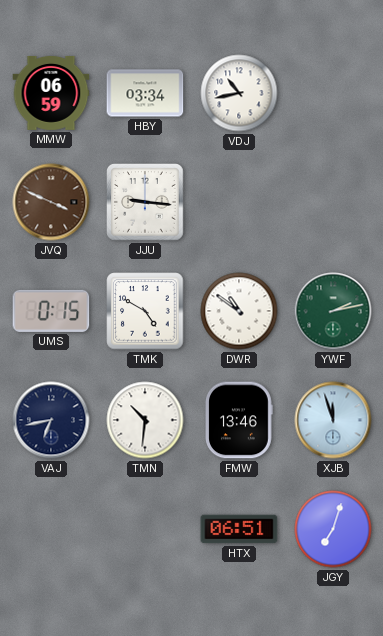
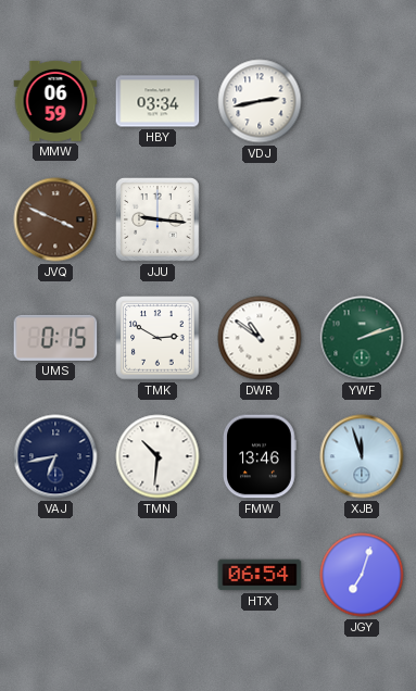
VDJ: 10:43 -> 2:43 (260, 101)
TMK: 4:50 -> 2:50 (157, 338)
YWF: 2:13 -> 2:12 (362, 338)
HTX: 06:51 -> 06:54 (260, 575)
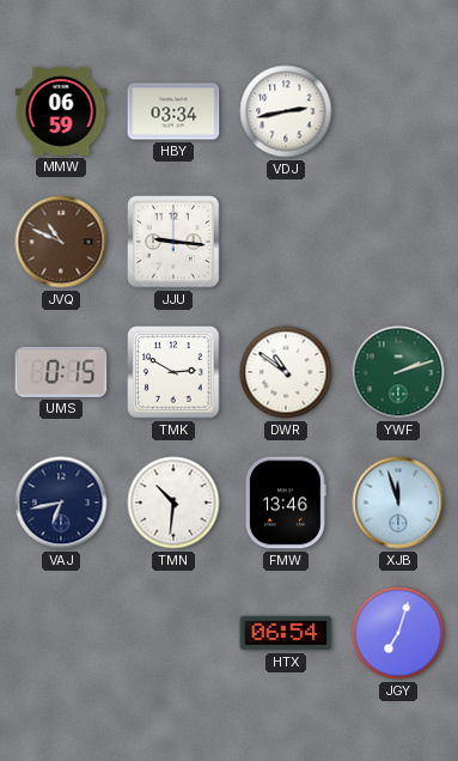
JVQ: 3:49 -> 10:49 (61, 242)
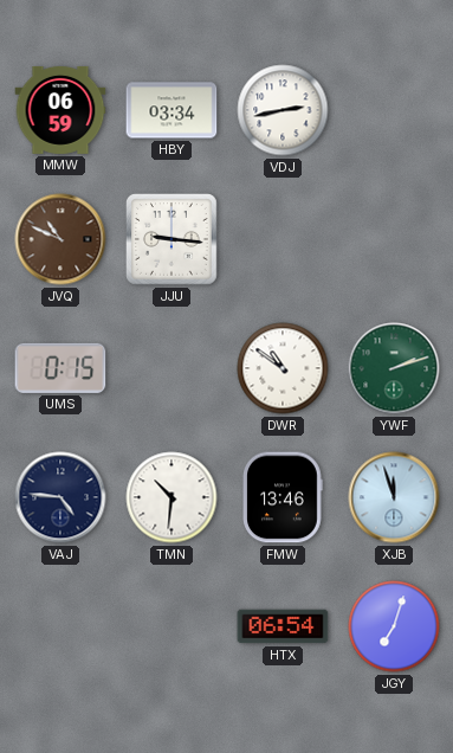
TMK: 2:50 -> none (173, 372)
VAJ: 6:43 -> 4:46 (60, 497)
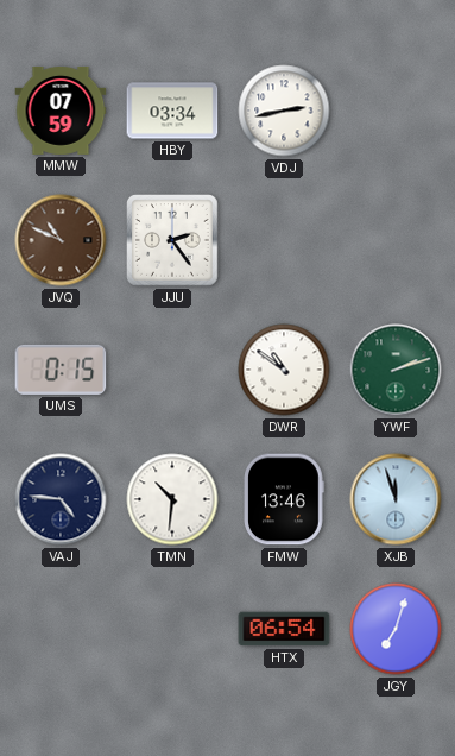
MMW: 06:59 -> 07:59 (61, 111)
JJU: 9:16 -> 2:24 (172, 240)
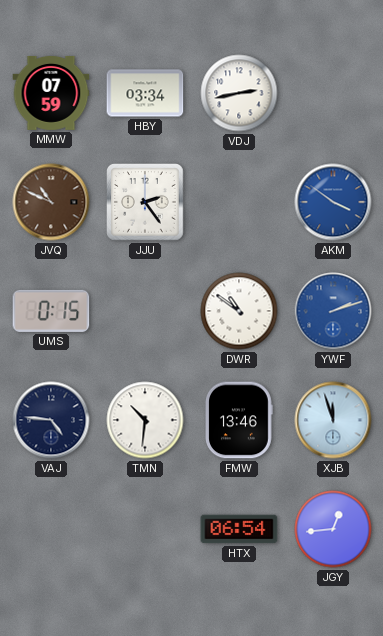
AKM: none -> 3:51 (333, 202)
YWF dial: green -> blue (333, 311)
JGY: 7:03 -> 12:44 (333, 529)
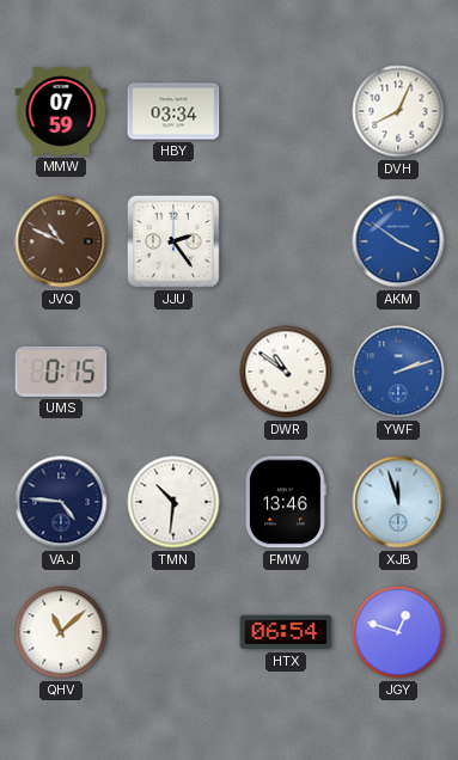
VDJ: 2:43 -> none (239, 93)
DVH: none -> 8:04 (398, 111)
QHV: none -> 11:08 (61, 632)
JGY: 12:44 -> 12:48 (398, 632)
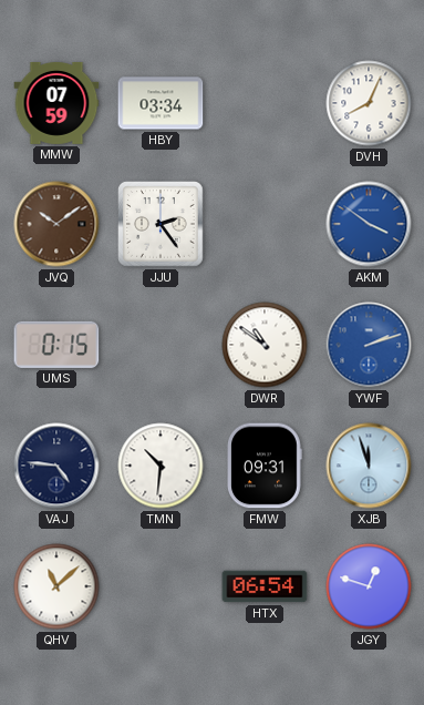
JVQ: 10:49 -> 10:09 (56, 224)
FMW: 13:46 -> 09:31 (266, 466)
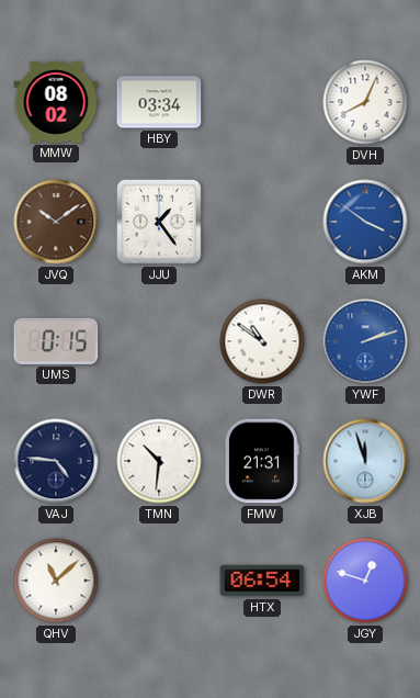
MMW: 07:59 -> 08:02 (56, 102)
JJU: 2:24 -> 1:24 (159, 222)
FMW: 09:31 -> 21:31 (263, 461)
